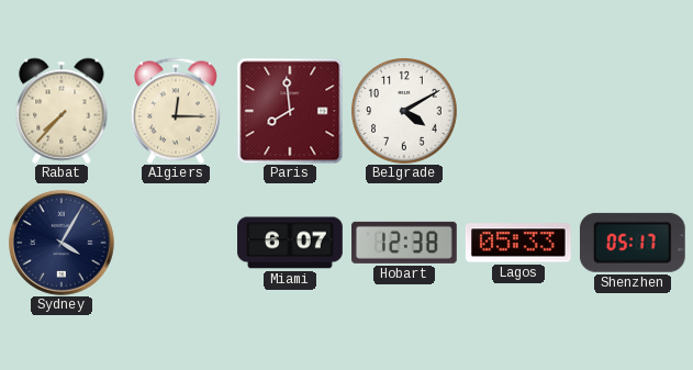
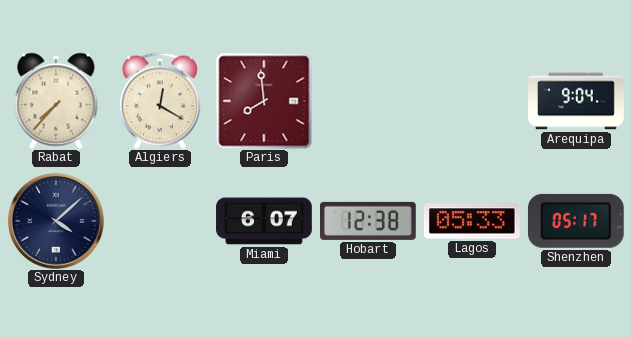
Algiers: 12:15 -> 12:20 (160, 101)
Belgrade: 4:10 -> none (404, 111)
Arequipa: none -> 9:04 (576, 101)
Sydney: 4:05 -> 4:08 (56, 221)
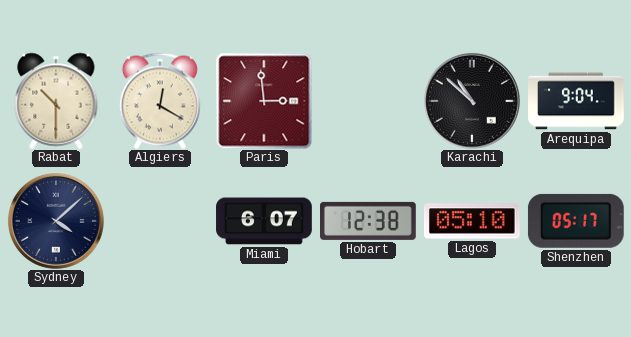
Rabat: 7:37 -> 10:30 (56, 101)
Paris: 7:59 -> 2:59 (264, 101)
Karachi: none -> 10:52 (472, 101)
Lagos: 05:33 -> 05:10 (472, 221)
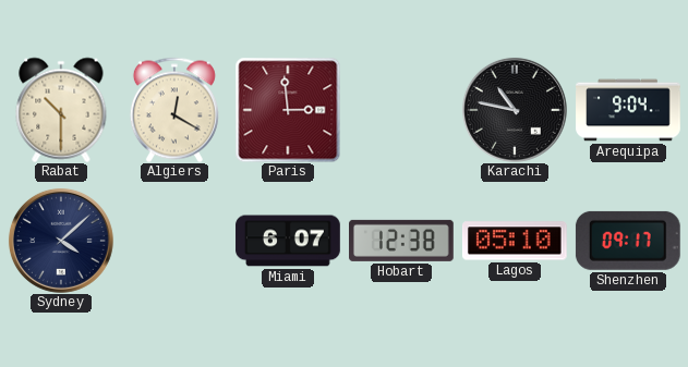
Karachi: 10:52 -> 10:47 (515, 110)
Shenzhen: 05:17 -> 09:17 (628, 241)
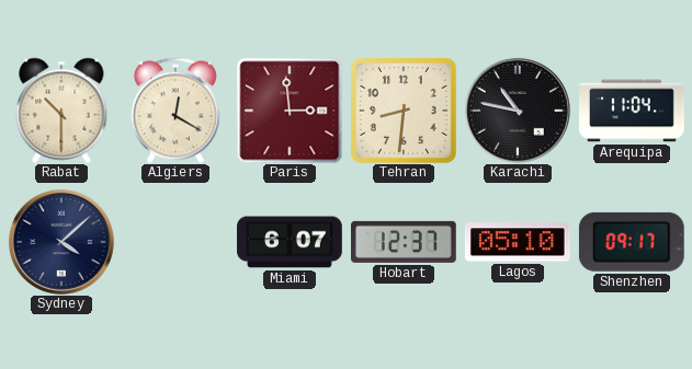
Tehran: none -> 8:31 (405, 111)
Arequipa: 9:04 -> 11:04 (632, 111)
Hobart: 12:38 -> 12:37 (405, 242)
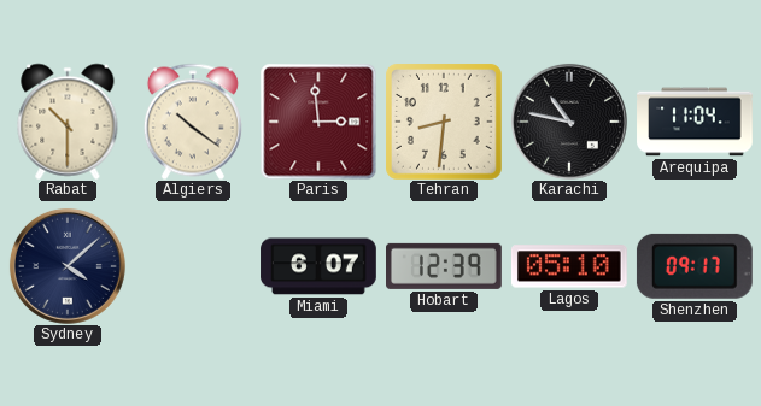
Algiers: 12:20 -> 10:21 (193, 122)
Hobart: 12:37 -> 12:39 (445, 266)
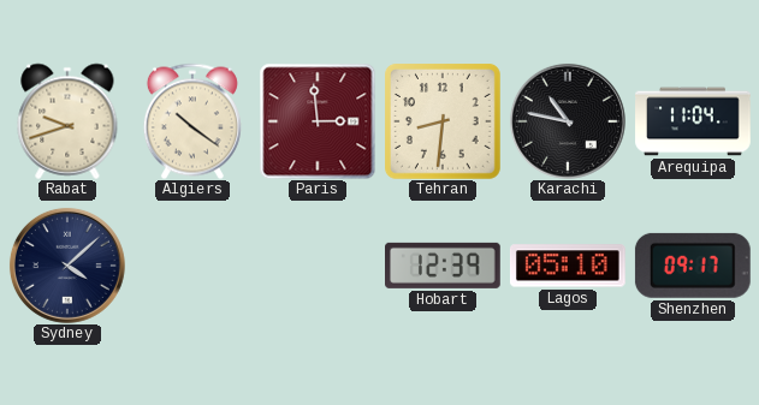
Rabat: 10:30 -> 9:42 (67, 121)
Miami: 6:07 -> none (318, 266)
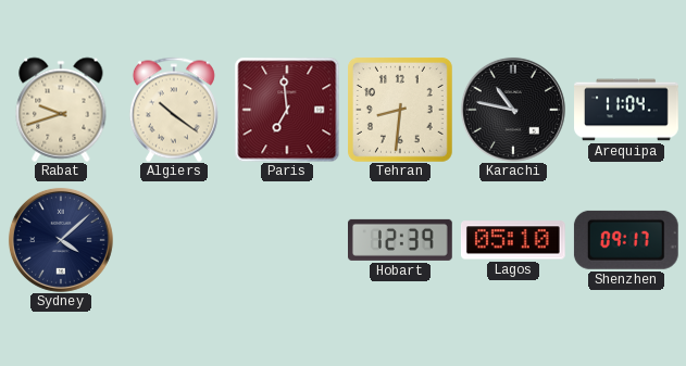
Paris: 2:59 -> 6:59 (287, 110)
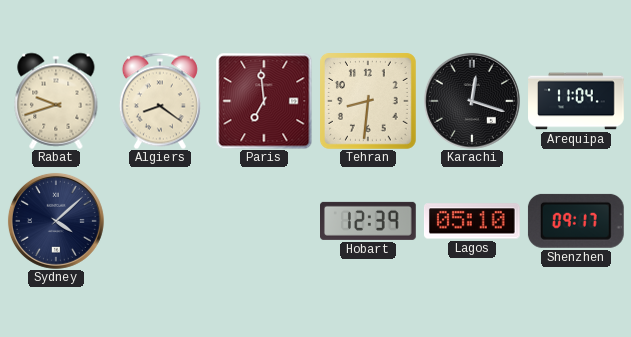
Algiers: 10:21 -> 8:21 (160, 101)
Karachi: 10:47 -> 12:18 (472, 101)
